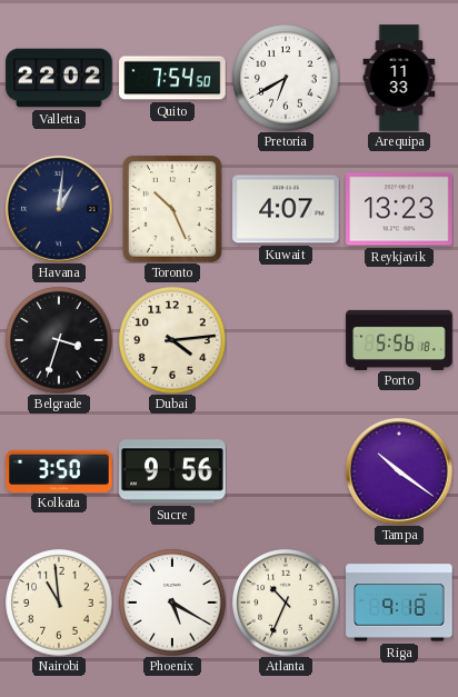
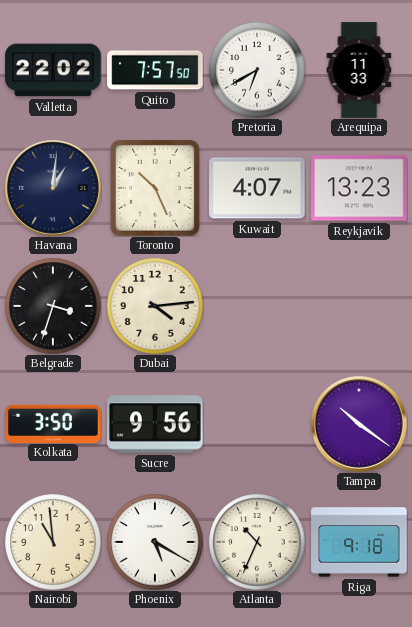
Quito: 7:54 -> 7:57 (155, 70)
Porto: 5:56 -> none (399, 339)
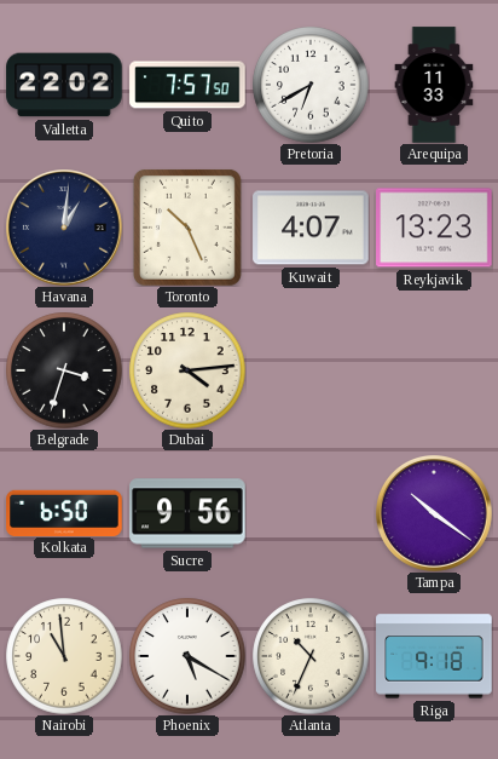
Kolkata: 3:50 -> 6:50 (64, 512)
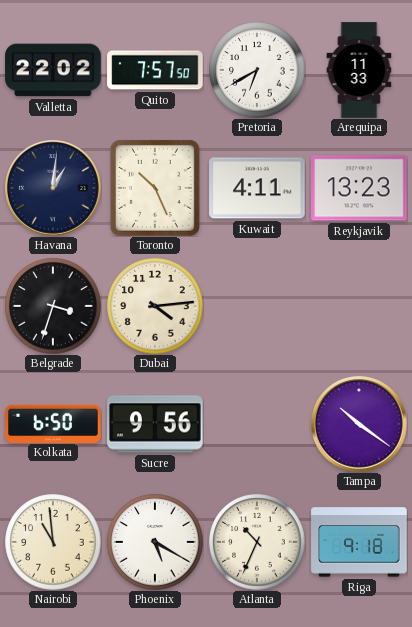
Kuwait: 4:07 -> 4:11 (257, 188)
